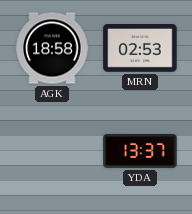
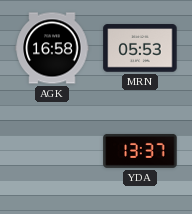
AGK: 18:58 -> 16:58 (52, 48)
MRN: 02:53 -> 05:53 (140, 48)
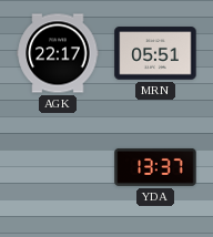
AGK: 16:58 -> 22:17 (58, 53)
MRN: 05:53 -> 05:51 (155, 53)
